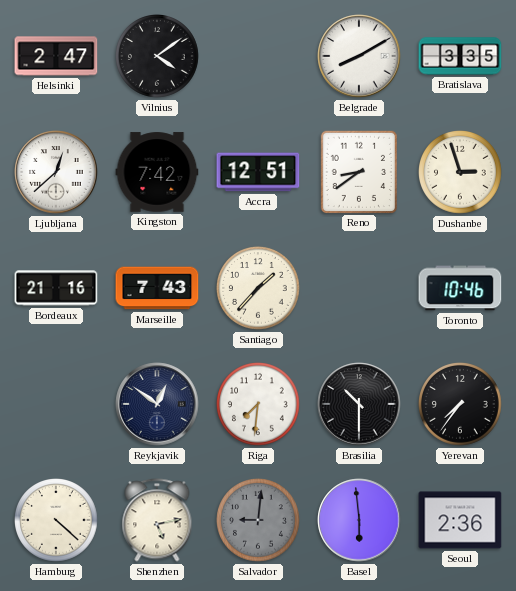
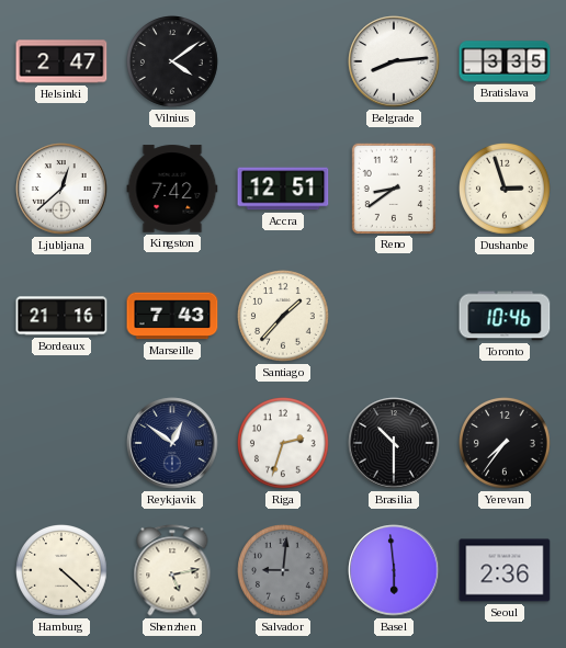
Belgrade: 8:10 -> 8:14 (394, 61)
Riga: 7:31 -> 2:33 (284, 444)
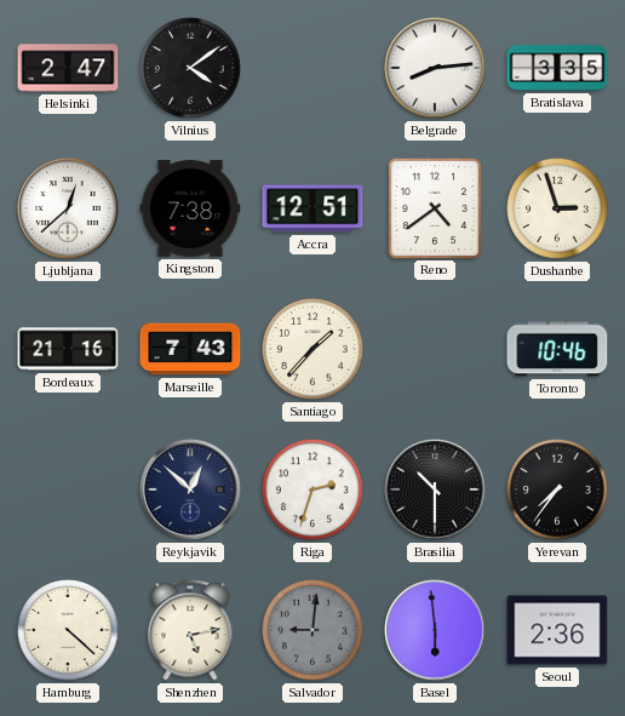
Kingston: 7:42 -> 7:38 (190, 208)
Reno: 8:39 -> 4:39 (434, 207)
Reykjavik: 12:51 -> 12:52 (190, 489)
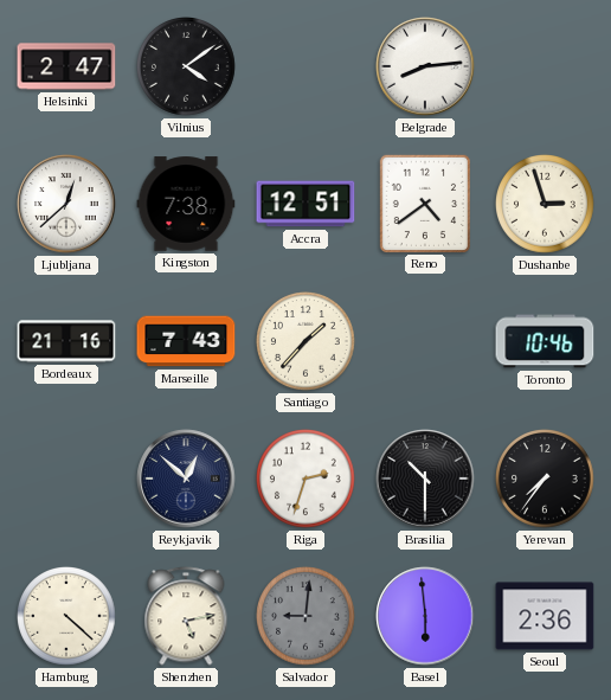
Bratislava: 3:35 -> none (557, 68)
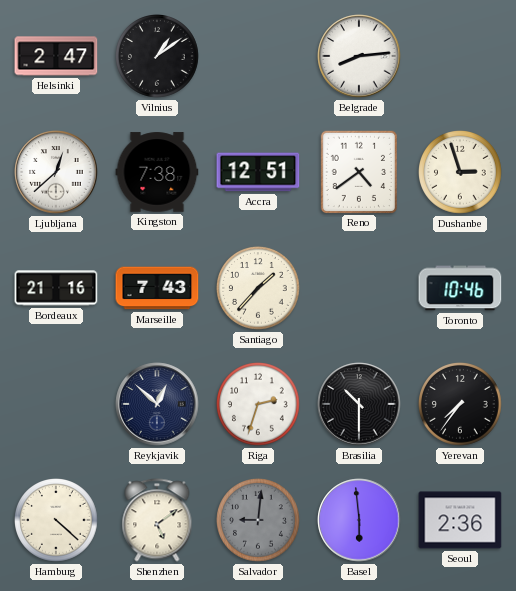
Vilnius: 4:09 -> 1:09 (158, 57)
Shenzhen: 5:13 -> 5:09 (157, 520)
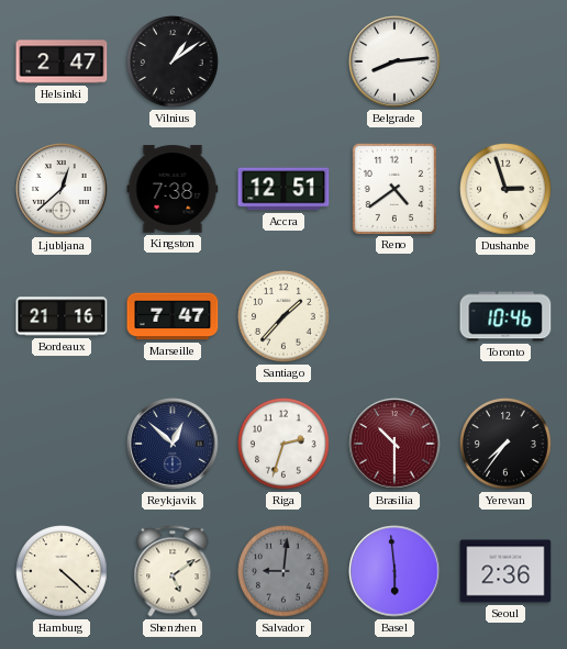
Marseille: 7:43 -> 7:47 (173, 316)
Brasilia dial: black -> burgundy (394, 444)
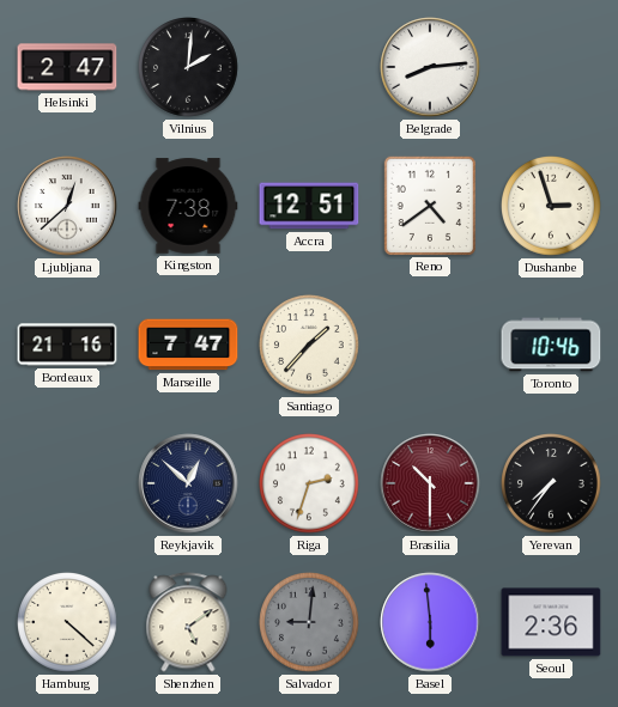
Vilnius: 1:09 -> 2:01 (189, 68)
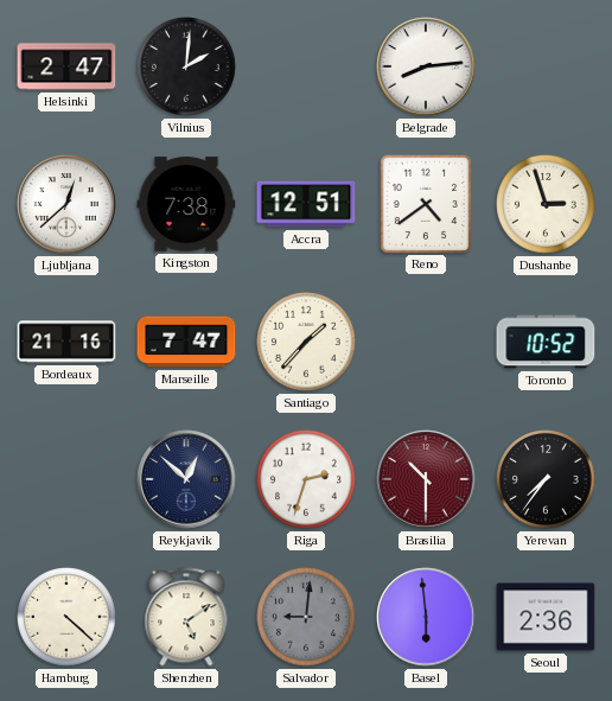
Toronto: 10:46 -> 10:52 (546, 342)
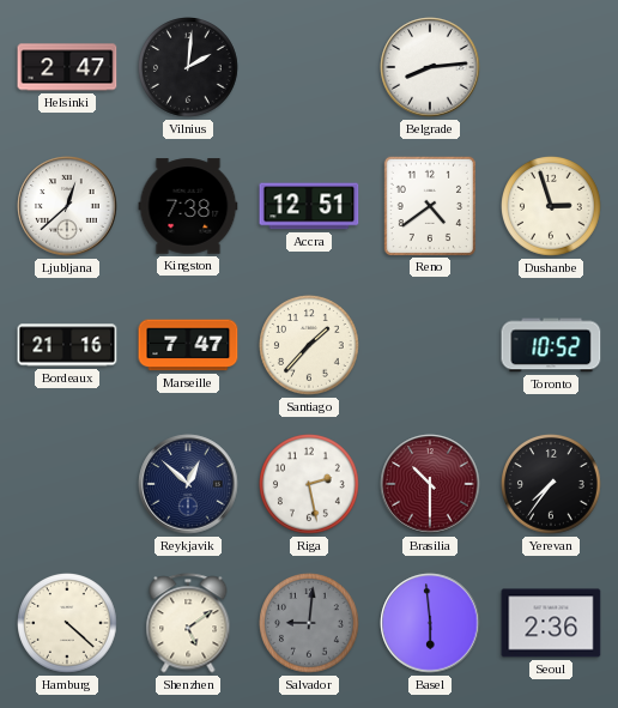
Riga: 2:33 -> 2:28 (310, 485)
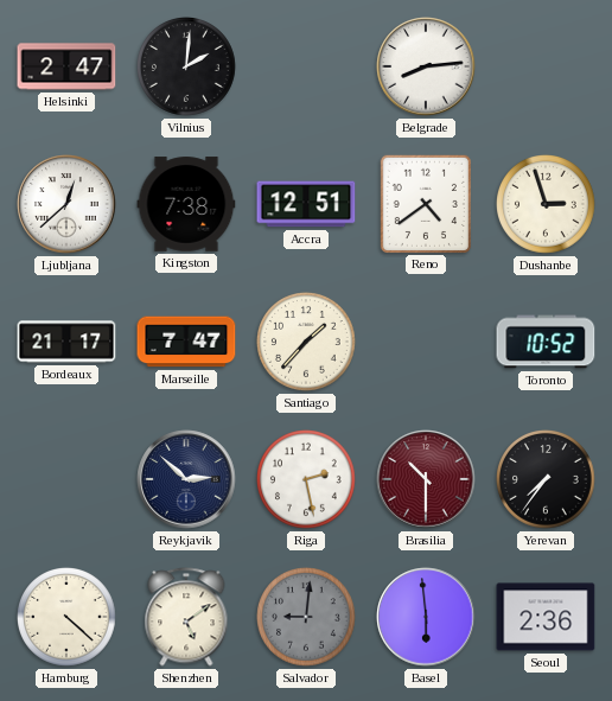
Bordeaux: 21:16 -> 21:17 (66, 342)
Reykjavik: 12:52 -> 2:52 (186, 479)
